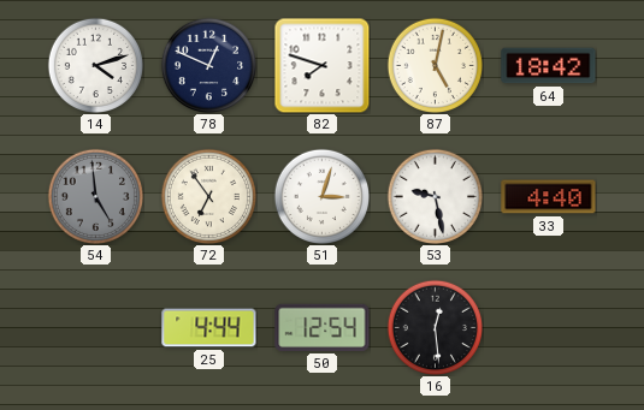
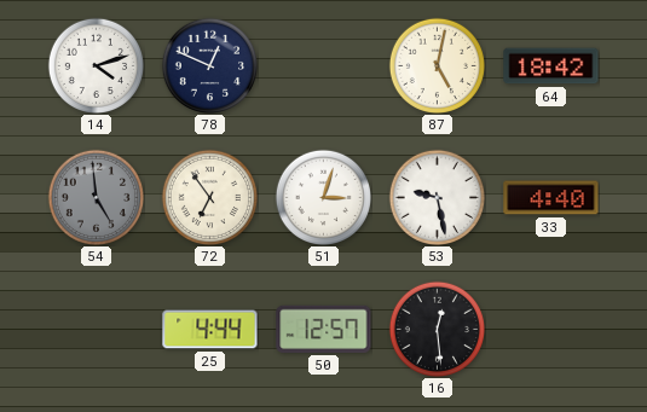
82: 7:48 -> none (321, 65)
50: 12:54 -> 12:57 (324, 329)
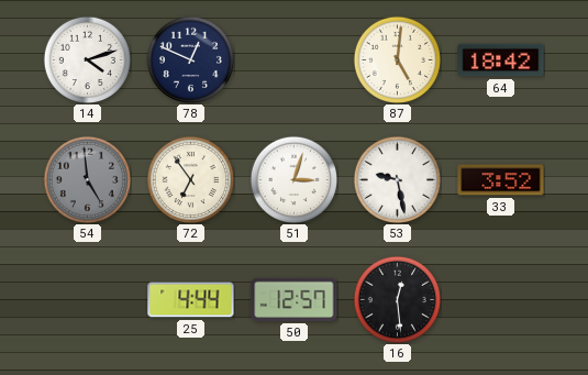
87: 5:02 -> 5:01 (397, 59)
33: 4:40 -> 3:52 (501, 180)
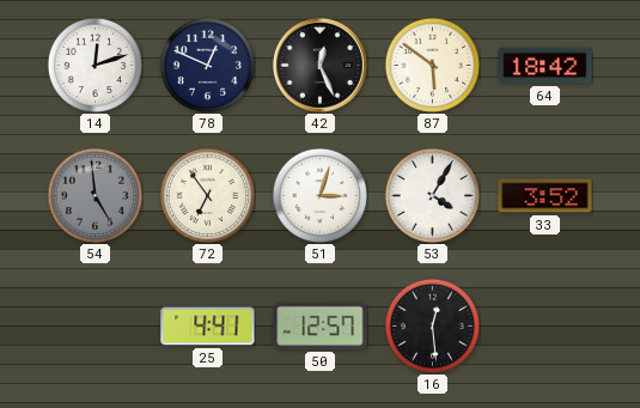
14: 4:12 -> 12:12 (95, 65)
42: none -> 12:26 (319, 65)
87: 5:01 -> 5:51 (432, 65)
53: 9:28 -> 4:05 (432, 195)
25: 4:44 -> 4:41 (208, 327)
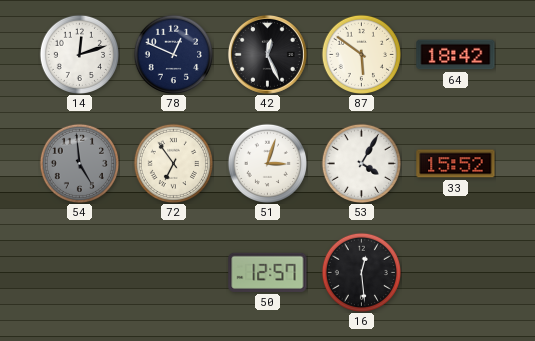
33: 3:52 -> 15:52 (456, 164)
25: 4:41 -> none (208, 327)
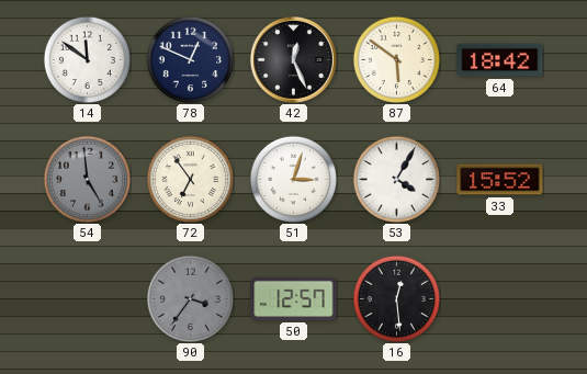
14: 12:12 -> 11:51 (87, 59)
90: none -> 3:36 (190, 298)
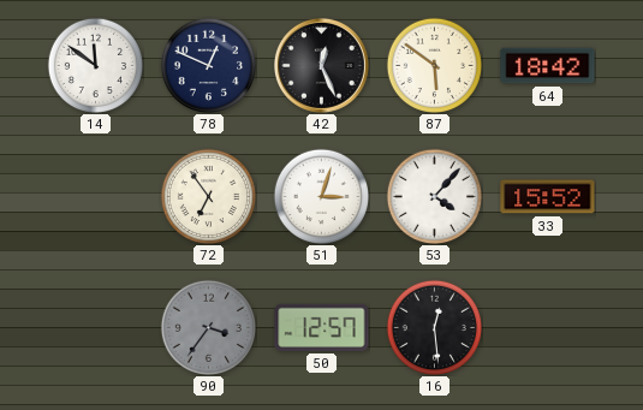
54: 4:59 -> none (87, 179)
53: 4:05 -> 4:07 (434, 196)
